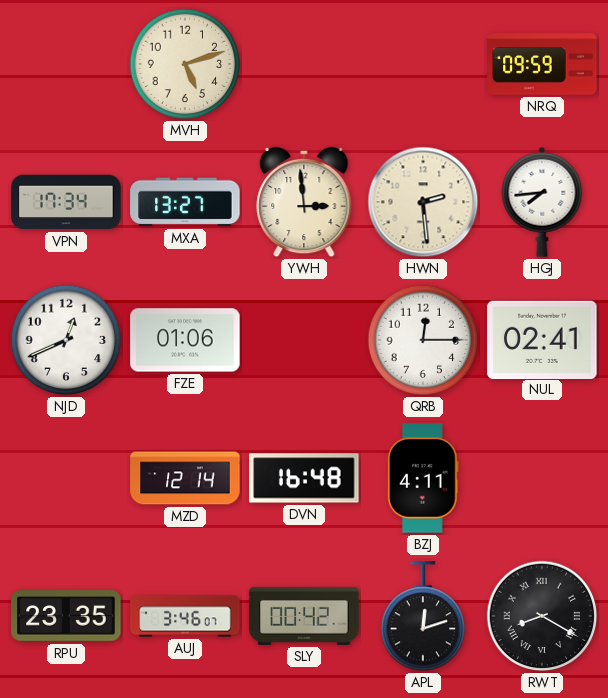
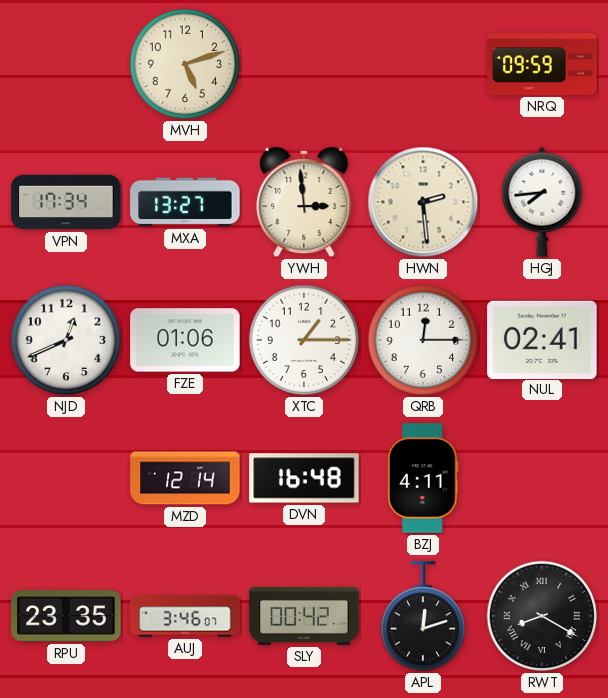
XTC: none -> 1:15 (304, 340)
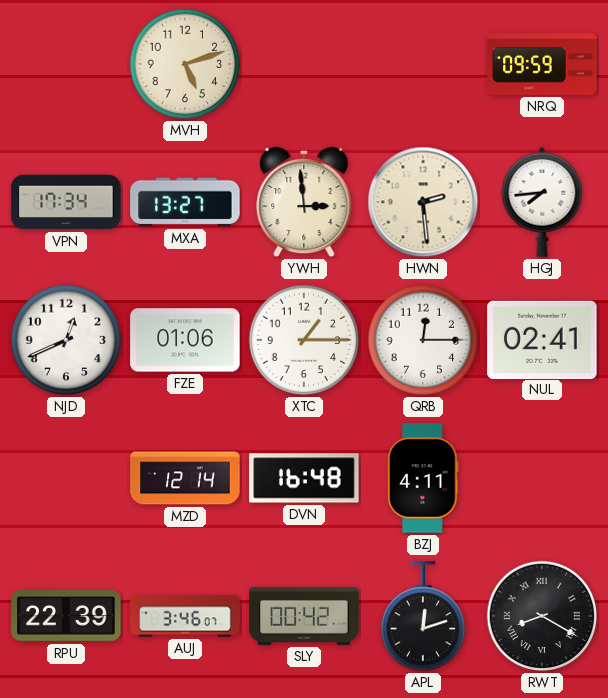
RPU: 23:35 -> 22:39 (66, 616)
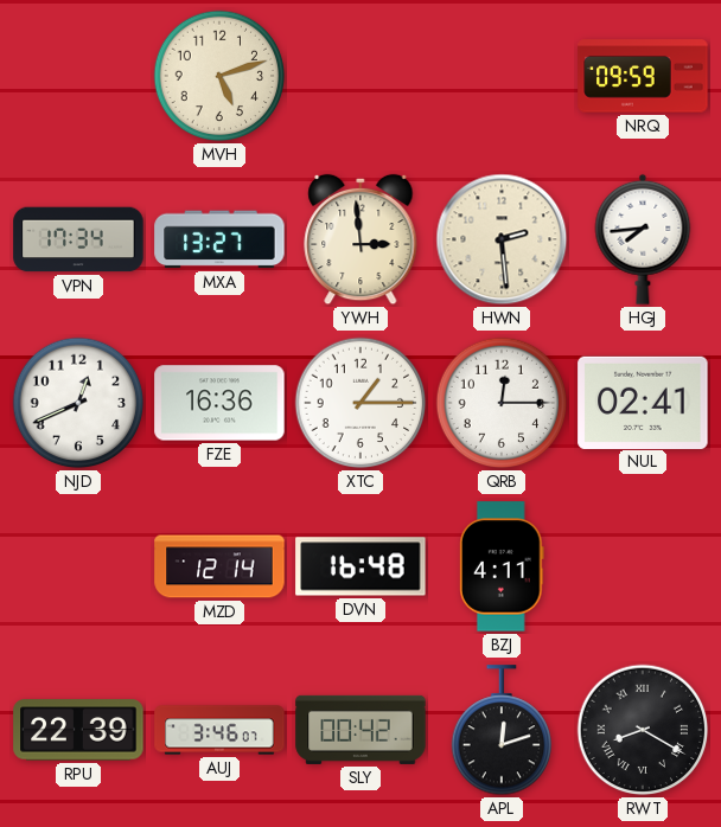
FZE: 01:06 -> 16:36 (219, 403)
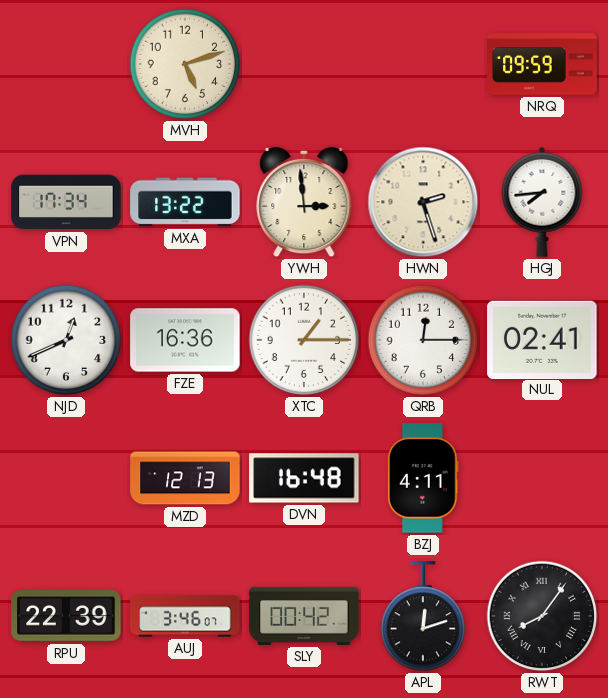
MXA: 13:27 -> 13:22 (185, 202)
HWN: 2:29 -> 2:27 (423, 202)
MZD: 12:14 -> 12:13 (185, 478)
RWT: 8:20 -> 8:06 (542, 616)
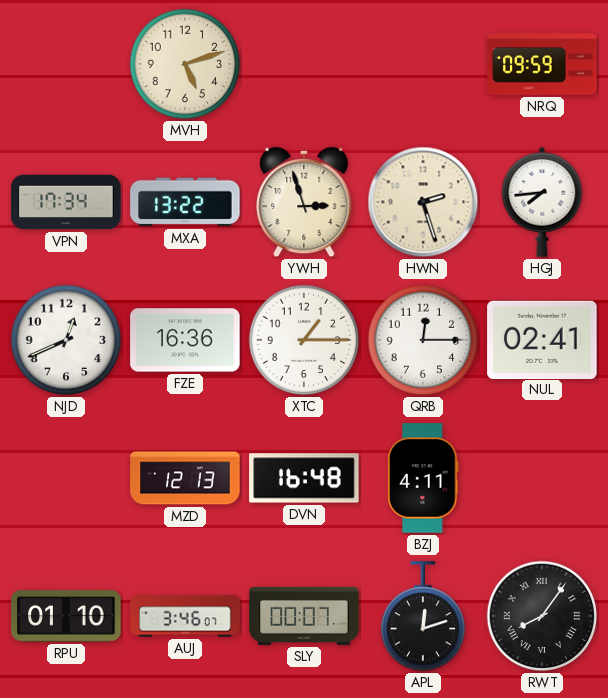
YWH: 2:59 -> 2:57 (304, 202)
RPU: 22:39 -> 01:10 (66, 616)
SLY: 00:42 -> 00:07 (304, 616)
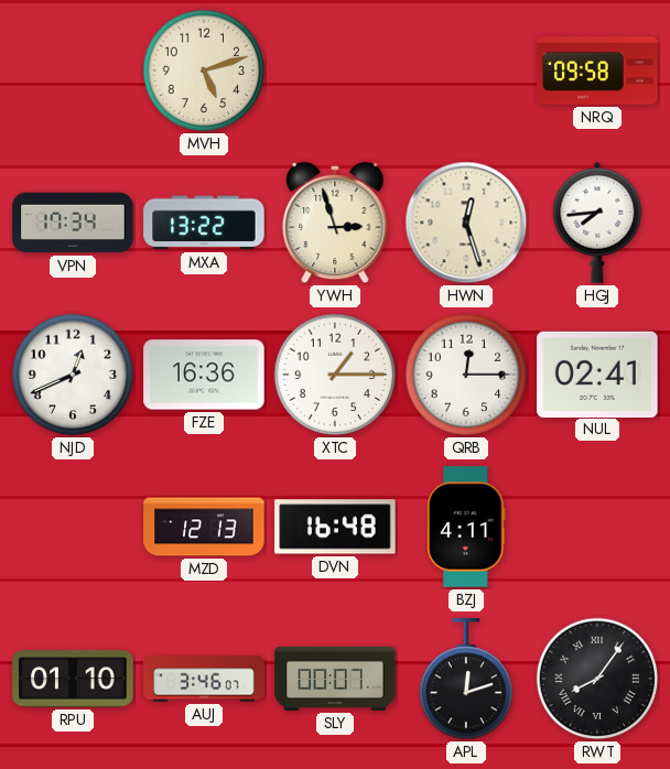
NRQ: 09:59 -> 09:58 (597, 71)
HWN: 2:27 -> 12:27 (466, 223)
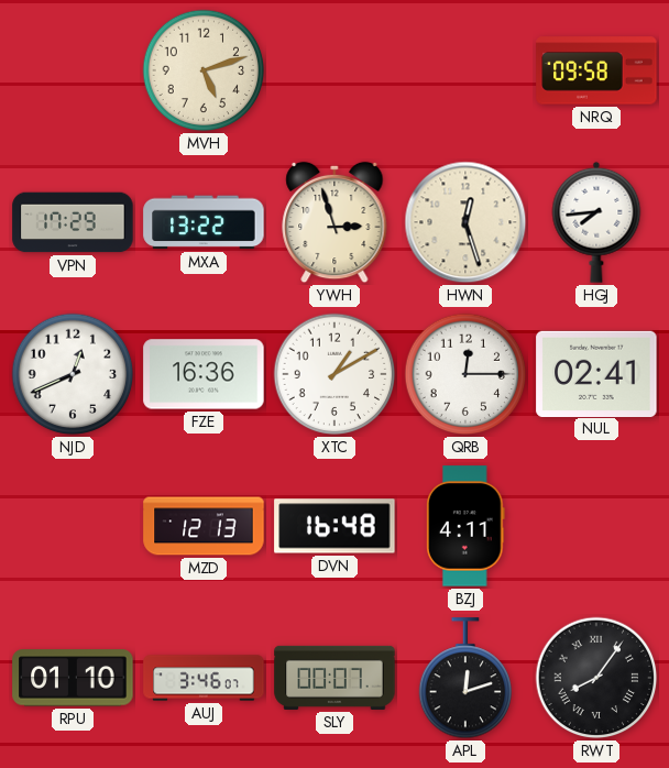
VPN: 17:34 -> 17:29 (73, 222)
XTC: 1:15 -> 1:10 (334, 374)
